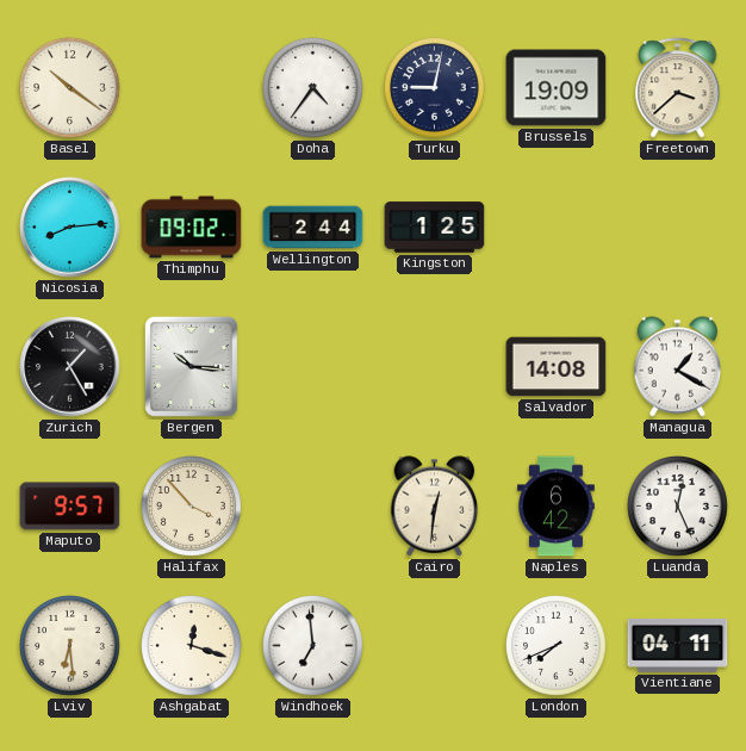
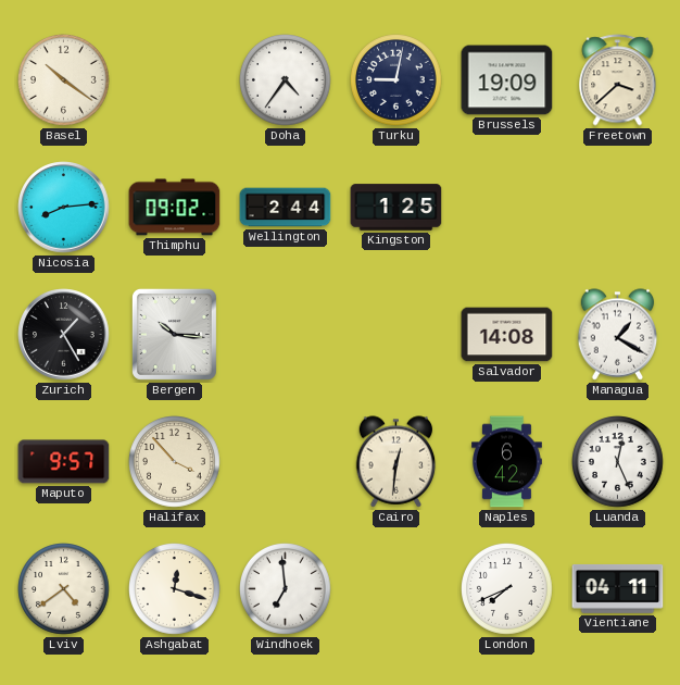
Lviv: 6:29 -> 4:39 (64, 589)
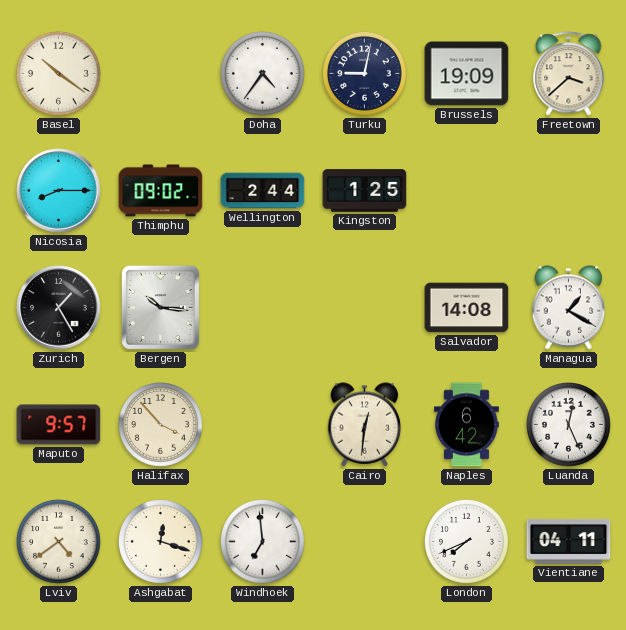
Nicosia: 8:14 -> 8:15 (59, 191)
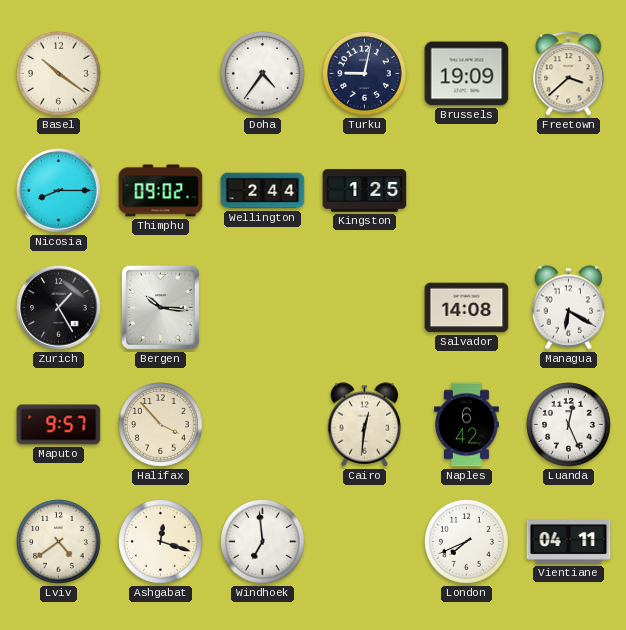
Managua: 1:20 -> 6:20 (569, 308)
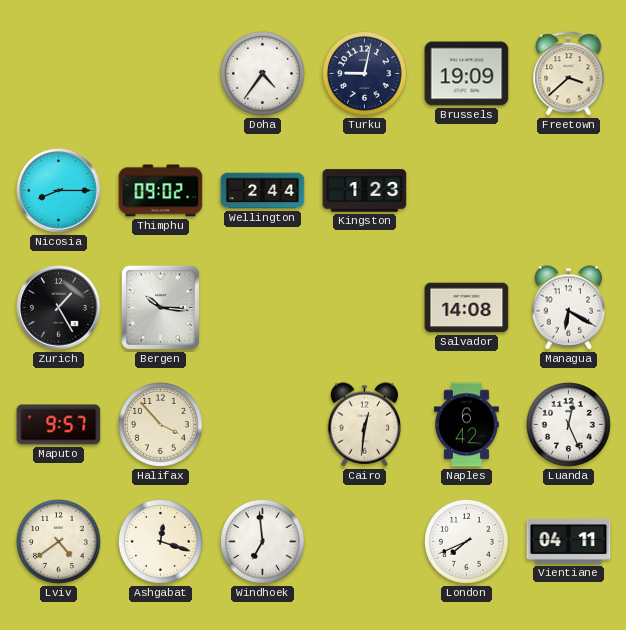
Basel: 10:21 -> none (59, 74)
Kingston: 1:25 -> 1:23 (365, 191)
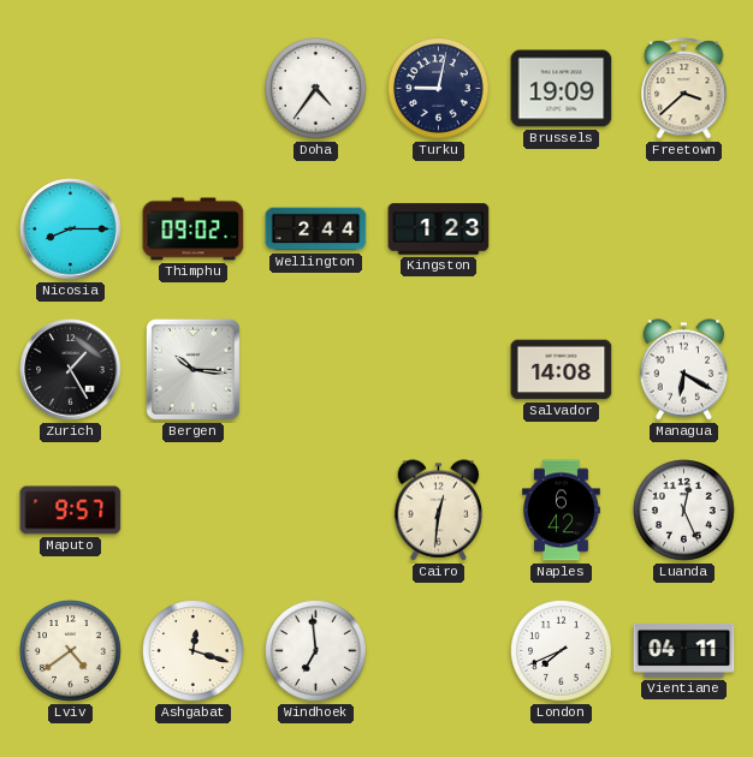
Halifax: 3:53 -> none (161, 425)
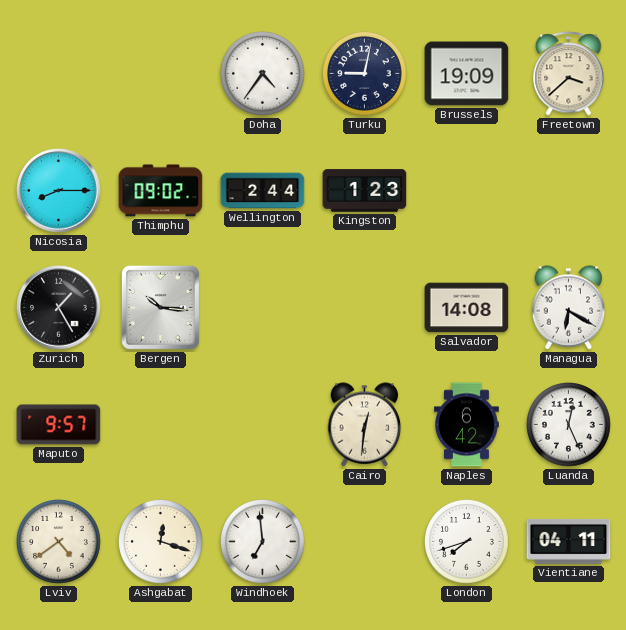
London: 7:41 -> 7:42 (467, 542)
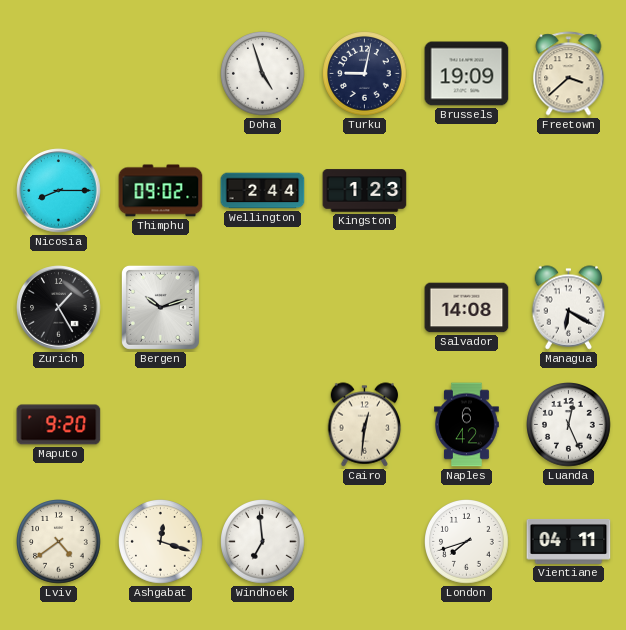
Doha: 4:36 -> 4:57 (263, 74)
Bergen: 10:16 -> 10:12 (160, 307)
Maputo: 9:57 -> 9:20 (59, 425)
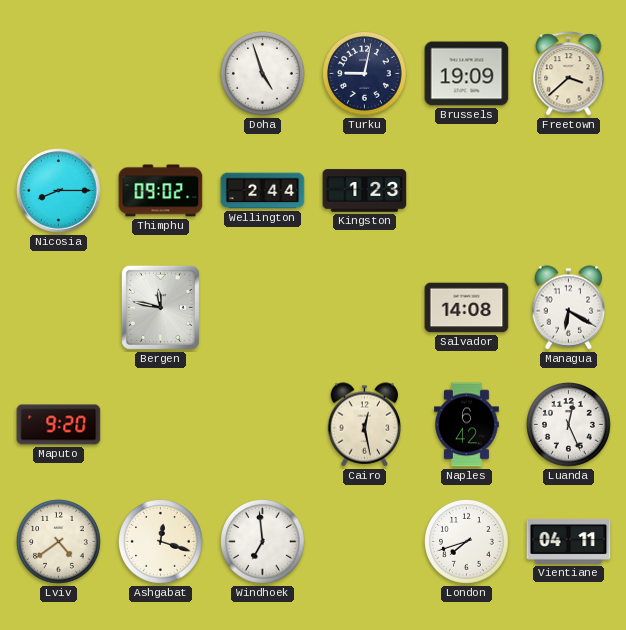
Zurich: 1:25 -> none (59, 308)
Bergen: 10:12 -> 11:47 (160, 307)
Cairo: 12:31 -> 12:28 (365, 425)
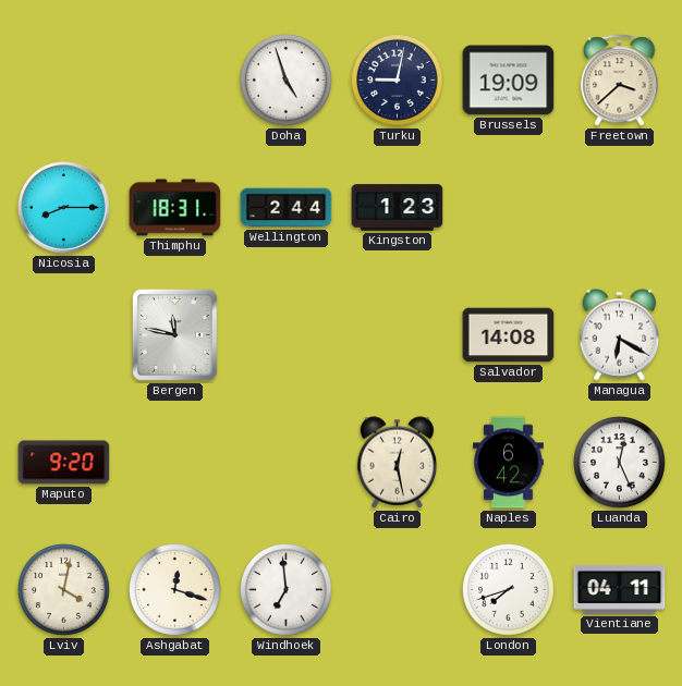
Thimphu: 09:02 -> 18:31 (175, 208)
Lviv: 4:39 -> 4:02 (64, 590)
